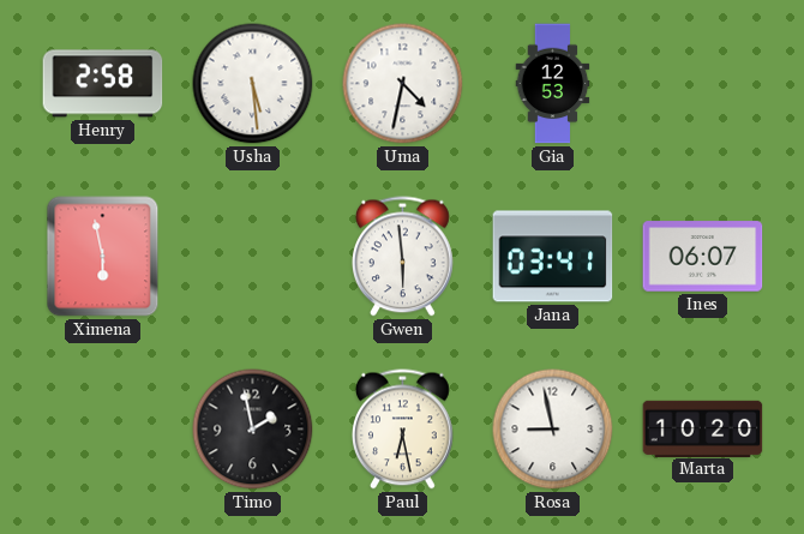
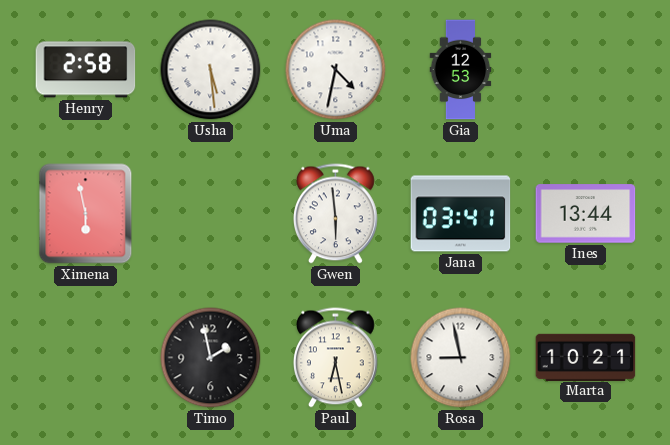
Ines: 06:07 -> 13:44 (586, 214)
Marta: 10:20 -> 10:21 (586, 357)
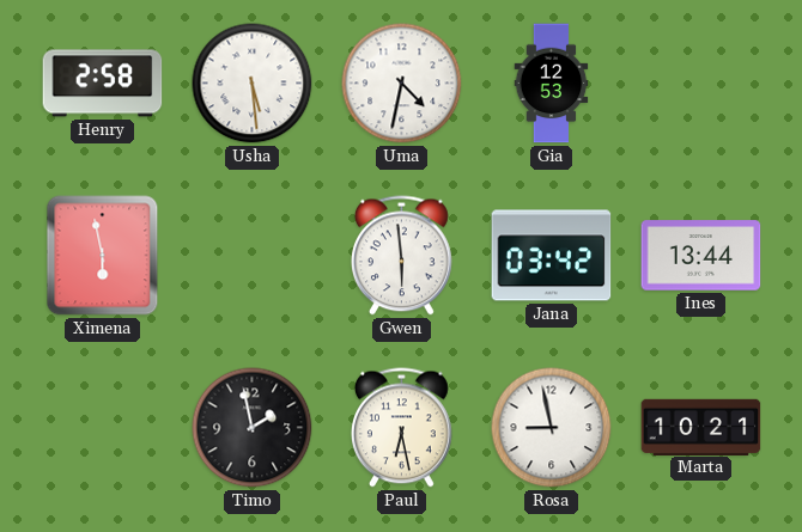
Jana: 03:41 -> 03:42 (552, 256)
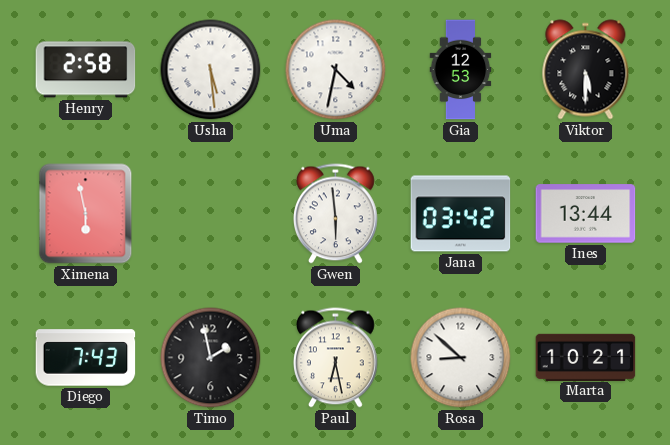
Viktor: none -> 5:30 (586, 70)
Diego: none -> 7:43 (86, 358)
Rosa: 8:58 -> 8:52 (461, 358)
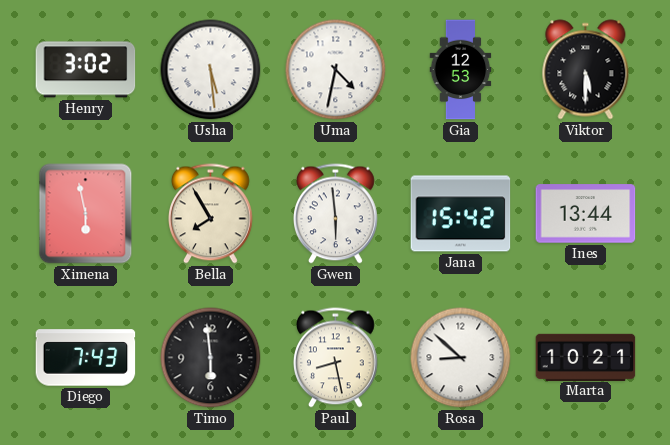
Henry: 2:58 -> 3:02 (86, 70)
Bella: none -> 7:55 (211, 214)
Jana: 03:42 -> 15:42 (461, 214)
Timo: 1:58 -> 5:59 (211, 358)
Paul: 6:28 -> 8:28 (336, 358)
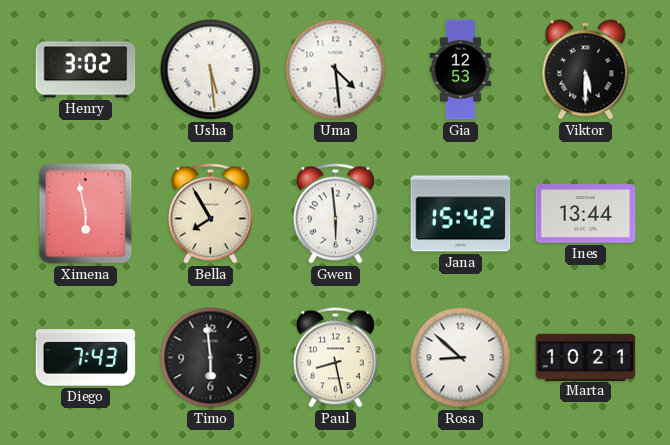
Uma: 4:32 -> 4:29 (336, 70)
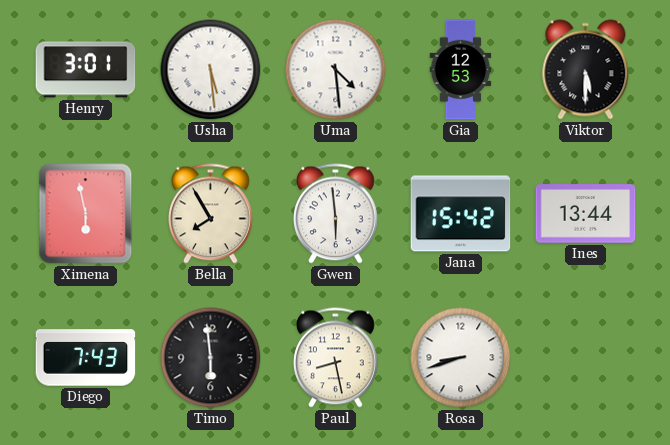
Henry: 3:02 -> 3:01 (86, 70)
Rosa: 8:52 -> 8:42 (461, 358)
Marta: 10:21 -> none (586, 357)
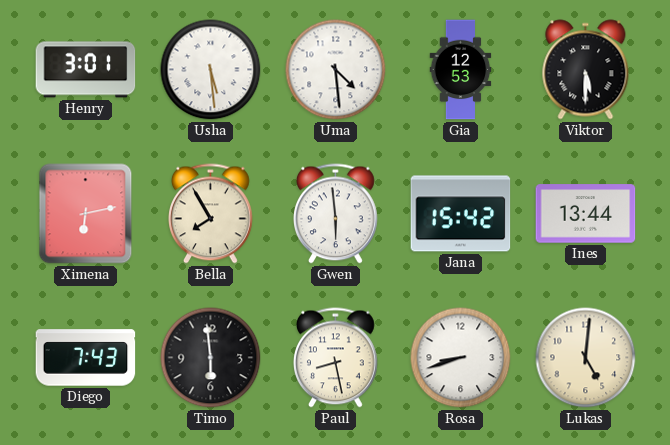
Ximena: 5:58 -> 6:13 (86, 214)
Lukas: none -> 5:01 (586, 358)
